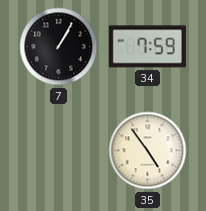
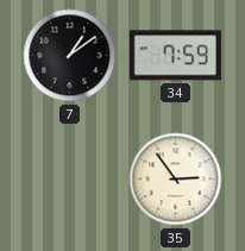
7: 1:05 -> 1:09 (70, 56)
35: 4:54 -> 2:54 (176, 180)
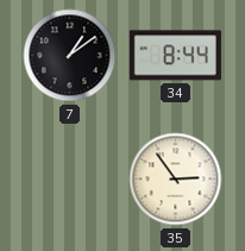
34: 7:59 -> 8:44 (175, 56)
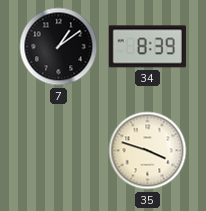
34: 8:44 -> 8:39 (147, 47)
35: 2:54 -> 3:48 (148, 151)
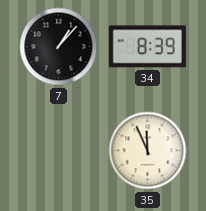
7: 1:09 -> 1:07 (59, 47)
35: 3:48 -> 11:56 (148, 151)
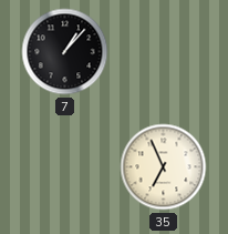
34: 8:39 -> none (147, 47)
35: 11:56 -> 6:56 (164, 167)
